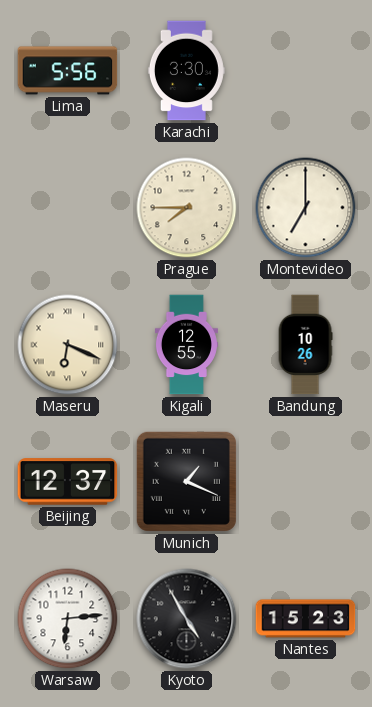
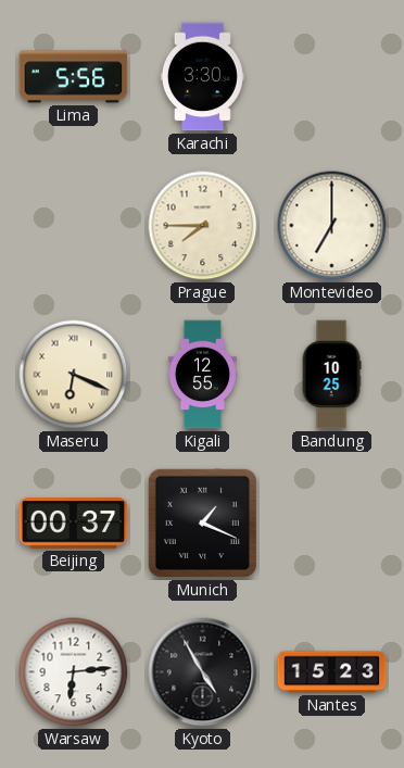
Bandung: 10:26 -> 10:25 (331, 375)
Beijing: 12:37 -> 00:37 (74, 524)
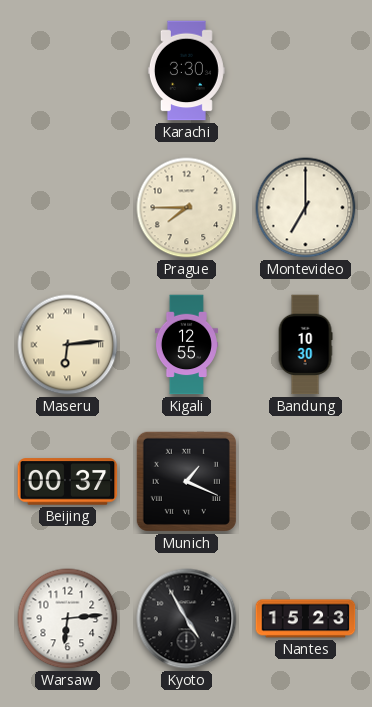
Lima: 5:56 -> none (74, 77)
Maseru: 6:19 -> 6:14 (68, 345)
Bandung: 10:25 -> 10:30 (305, 345)
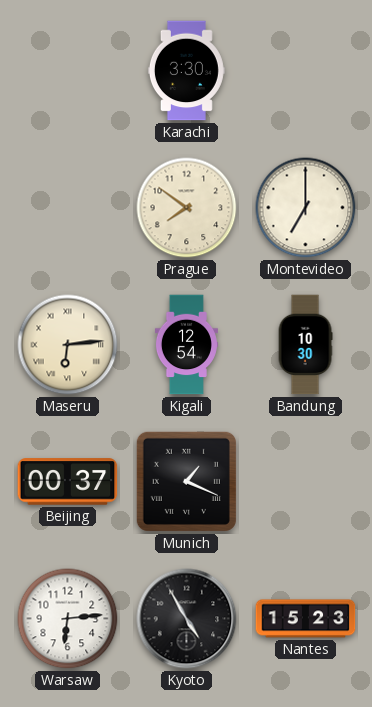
Prague: 7:45 -> 7:51 (187, 208)
Kigali: 12:55 -> 12:54 (186, 345)
